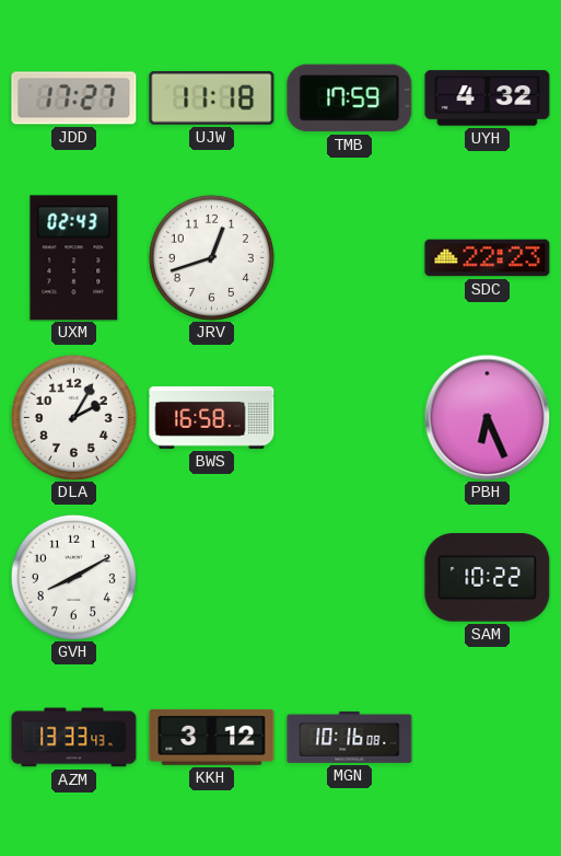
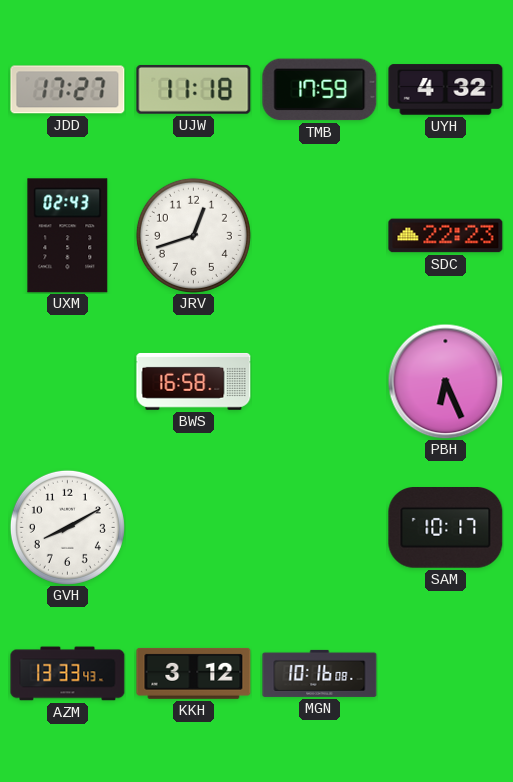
DLA: 2:05 -> none (73, 417)
SAM: 10:22 -> 10:17 (446, 528)
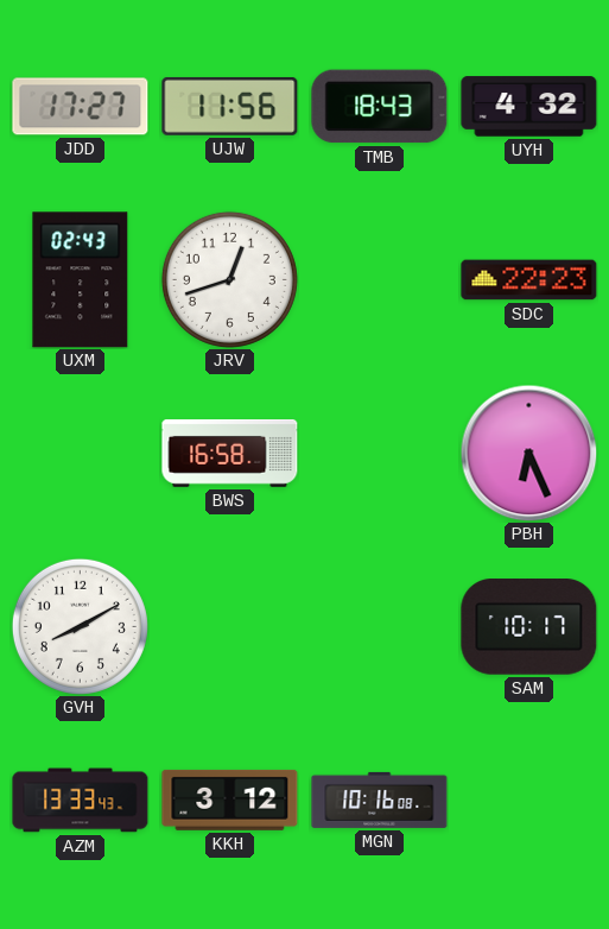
UJW: 11:18 -> 11:56 (230, 106)
TMB: 17:59 -> 18:43 (380, 107)
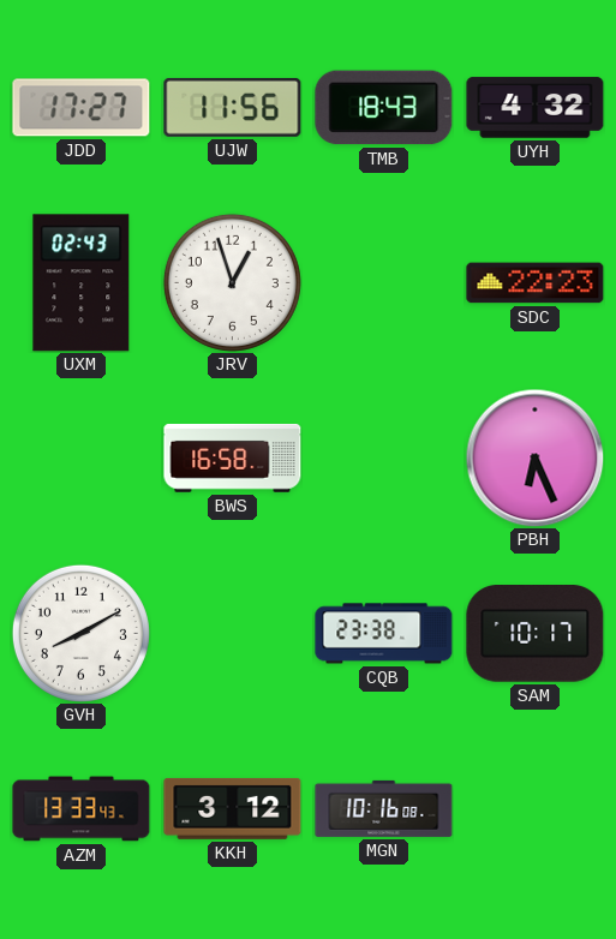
JRV: 12:42 -> 12:57 (232, 282)
CQB: none -> 23:38 (384, 634)
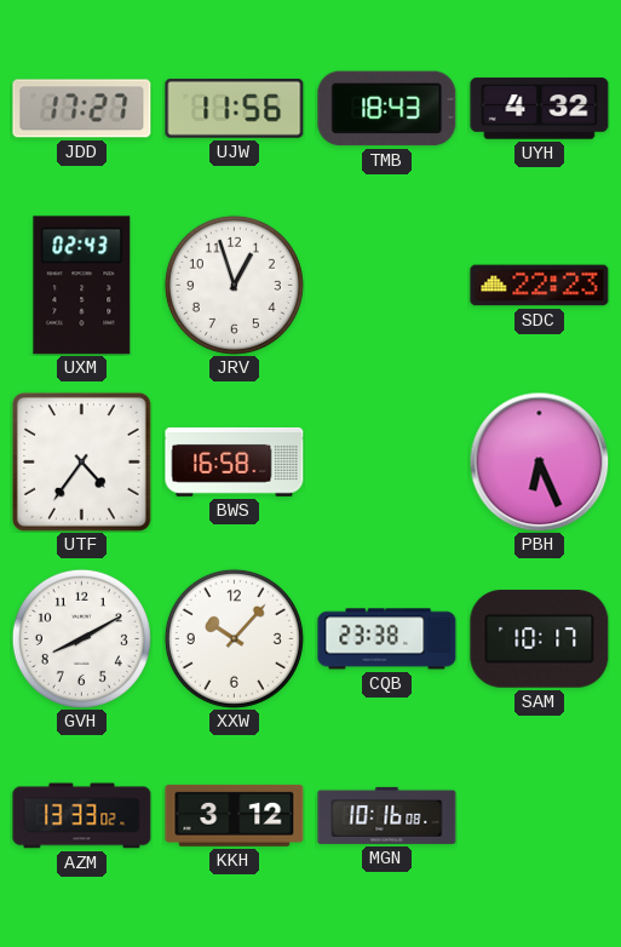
UTF: none -> 4:36 (81, 461)
XXW: none -> 10:07 (234, 638)
AZM: 13:33:43 -> 13:33:02 (82, 816)
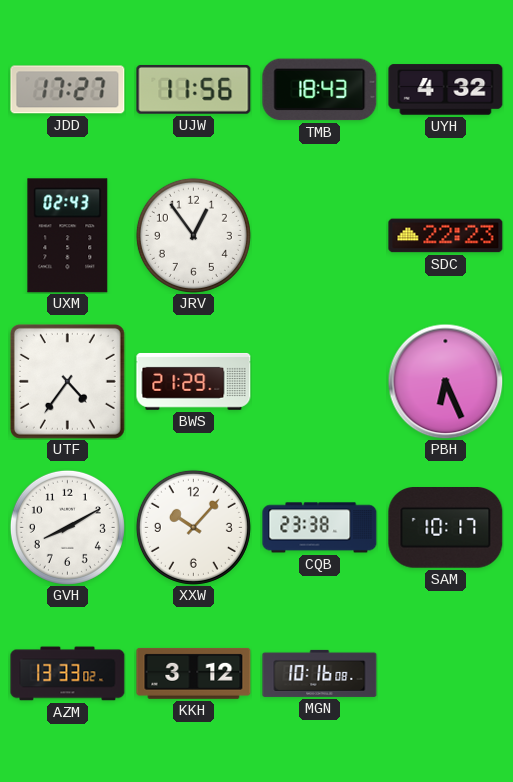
JRV: 12:57 -> 12:54 (193, 235)
BWS: 16:58 -> 21:29 (194, 381)
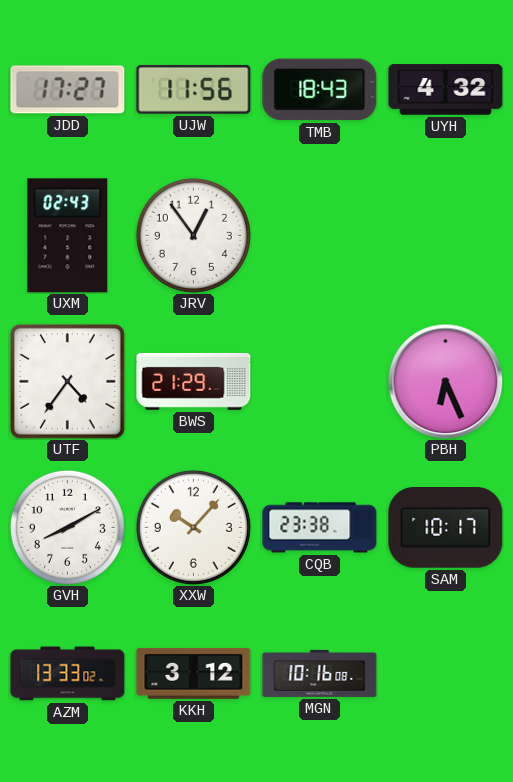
SDC: 22:23 -> none (446, 236)
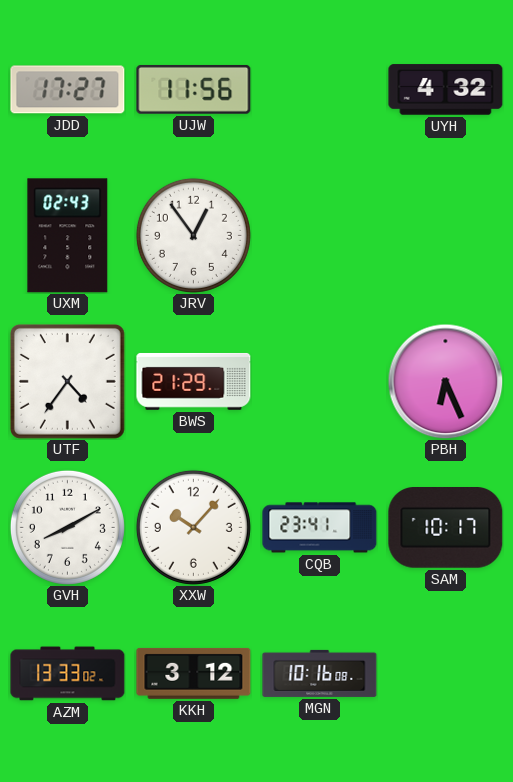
TMB: 18:43 -> none (320, 90)
CQB: 23:38 -> 23:41 (320, 528)
